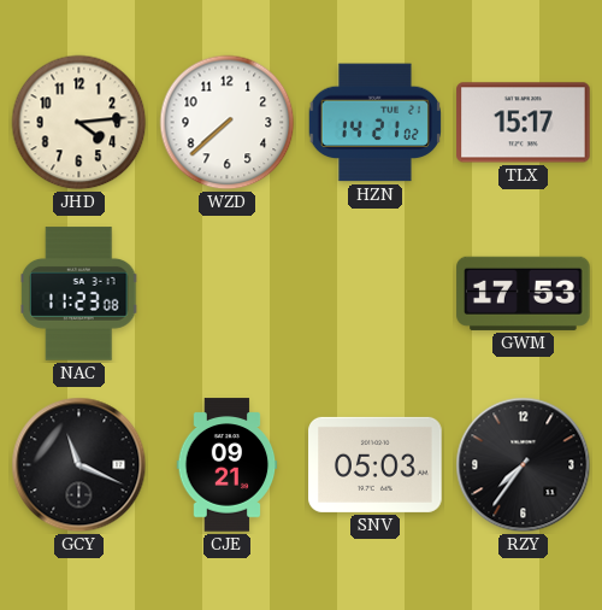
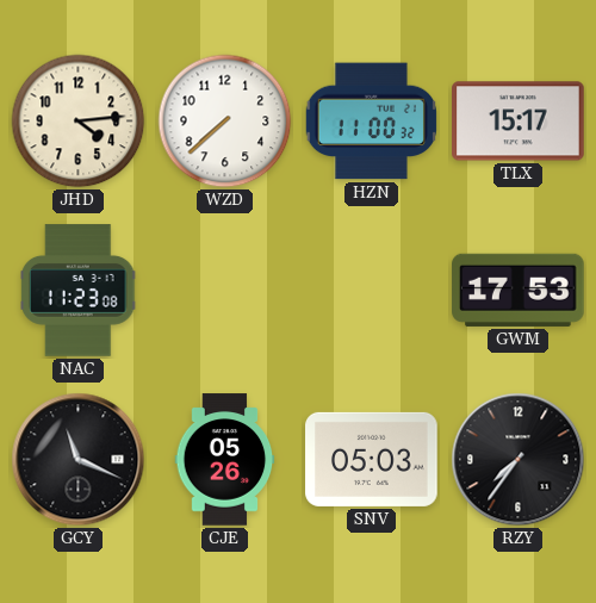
HZN: 14:21 -> 11:00 (371, 122)
CJE: 09:21 -> 05:26 (225, 460)
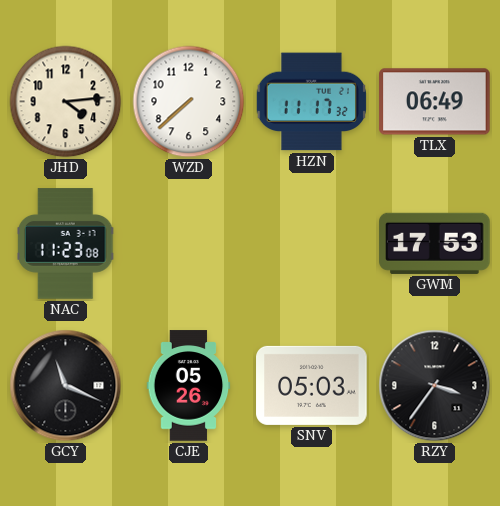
HZN: 11:00 -> 11:17 (311, 102)
TLX: 15:17 -> 06:49 (435, 102)
RZY: 7:36 -> 3:36 (435, 386)
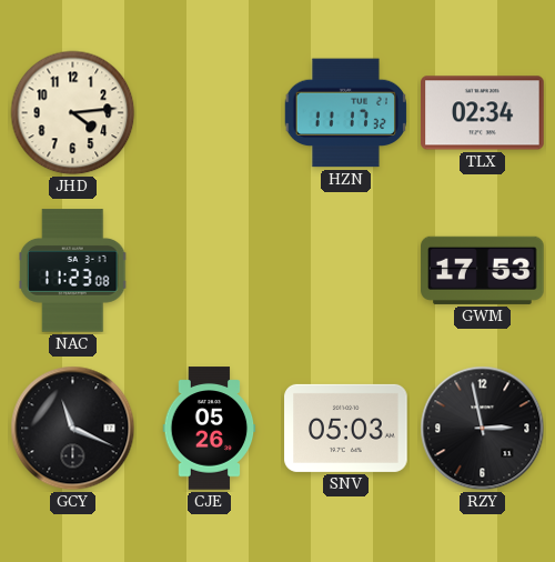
WZD: 7:38 -> none (189, 102)
TLX: 06:49 -> 02:34 (483, 113)
RZY: 3:36 -> 2:58 (483, 429)
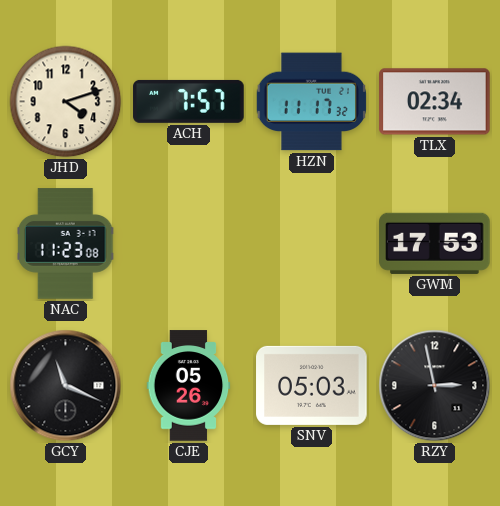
JHD: 4:14 -> 4:12 (66, 102)
ACH: none -> 7:57 (189, 101)
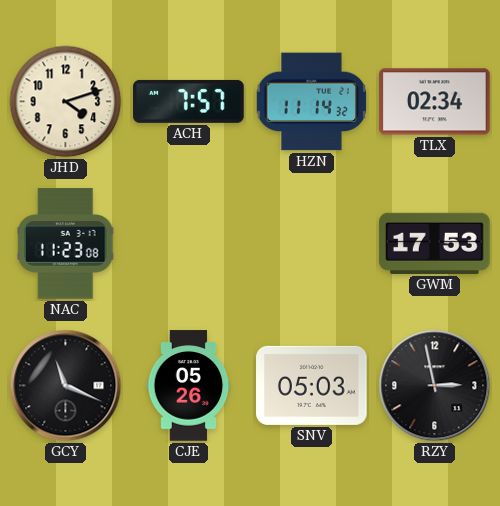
HZN: 11:17 -> 11:14 (311, 102)
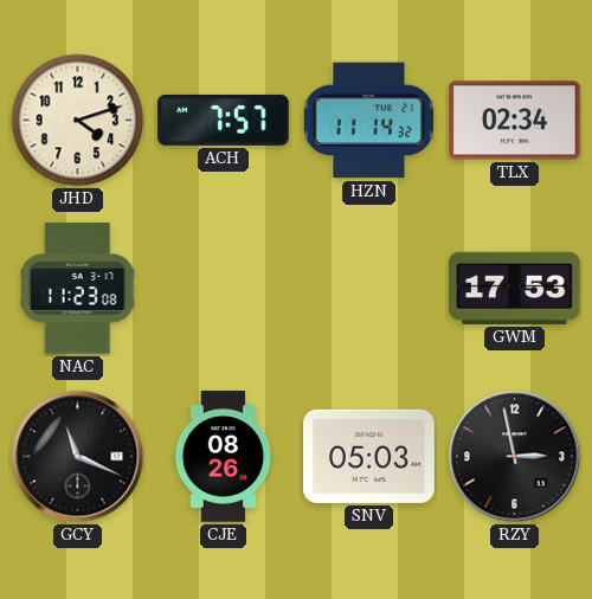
CJE: 05:26 -> 08:26 (224, 457)
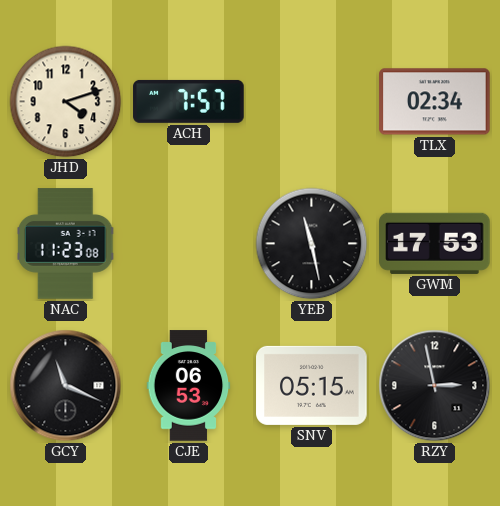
HZN: 11:14 -> none (368, 121)
YEB: none -> 11:28 (312, 244)
CJE: 08:26 -> 06:53 (189, 386)
SNV: 05:03 -> 05:15 (312, 385)
